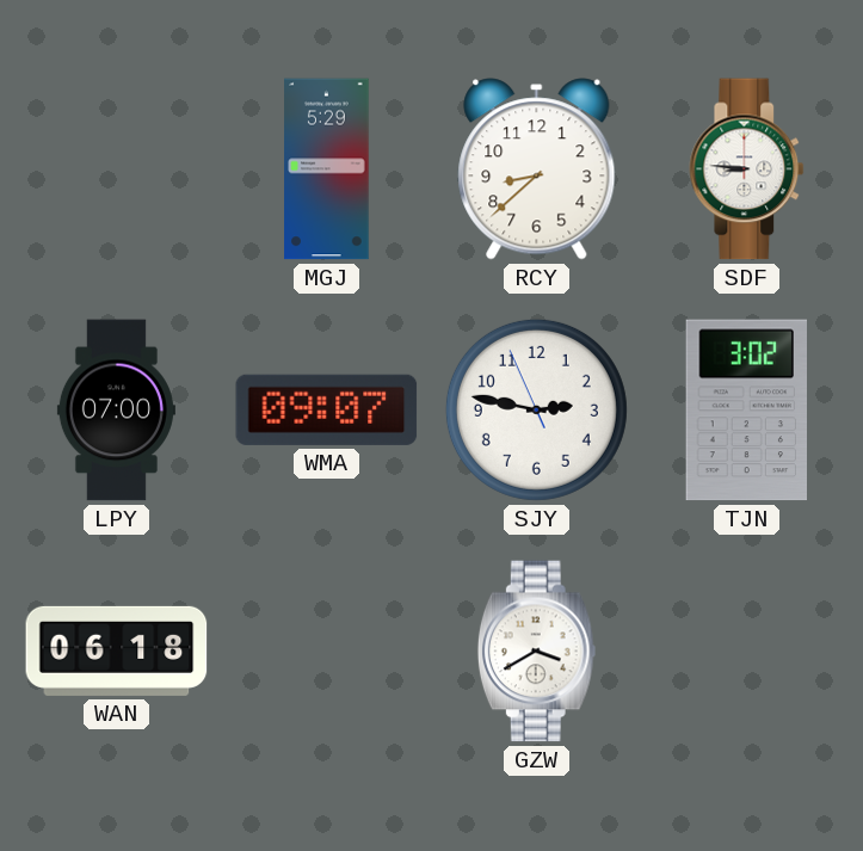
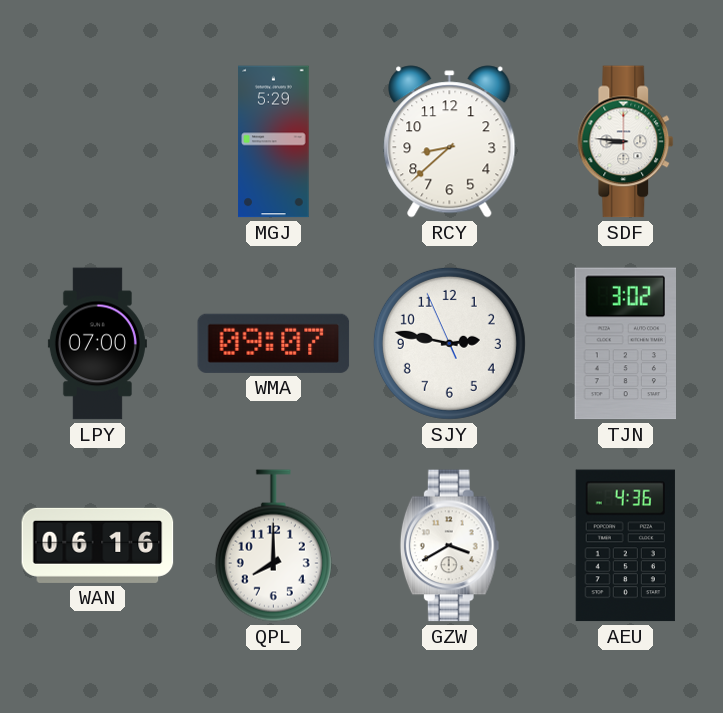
WAN: 06:18 -> 06:16 (98, 545)
QPL: none -> 8:00 (273, 546)
AEU: none -> 4:36 (625, 546)
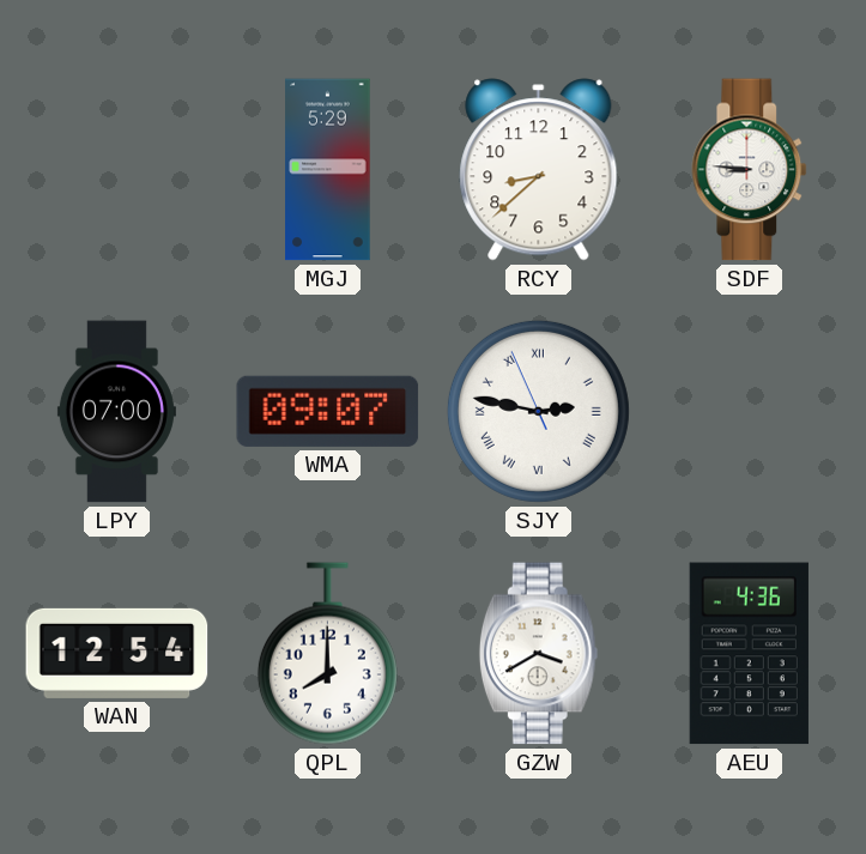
SJY numerals: Arabic -> Roman (538, 411)
TJN: 3:02 -> none (625, 344)
WAN: 06:16 -> 12:54 (117, 653)
